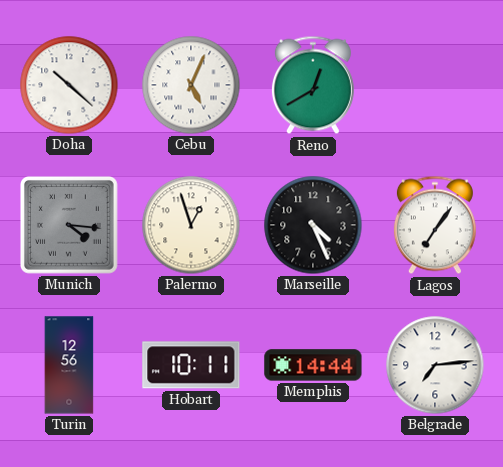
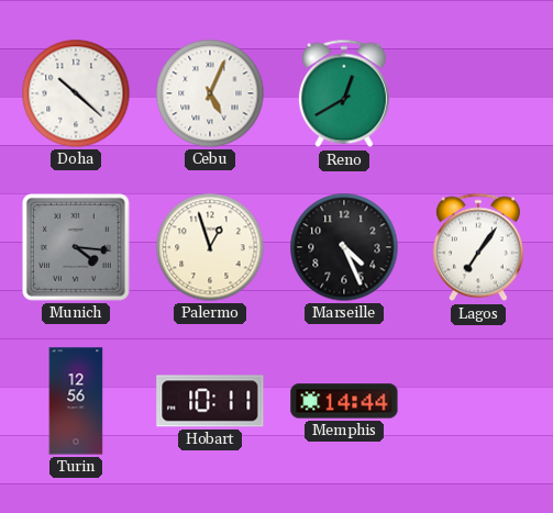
Belgrade: 7:14 -> none (435, 365)
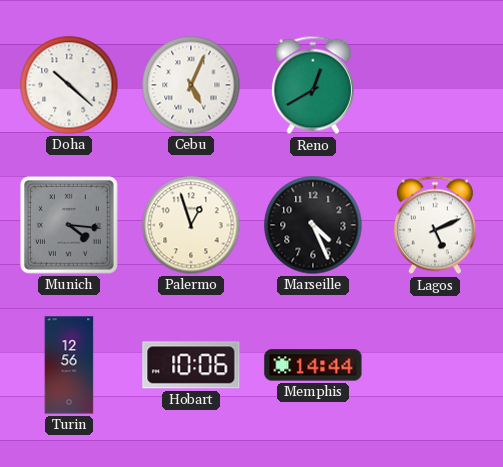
Lagos: 7:06 -> 5:11 (435, 225)
Hobart: 10:11 -> 10:06 (191, 365)
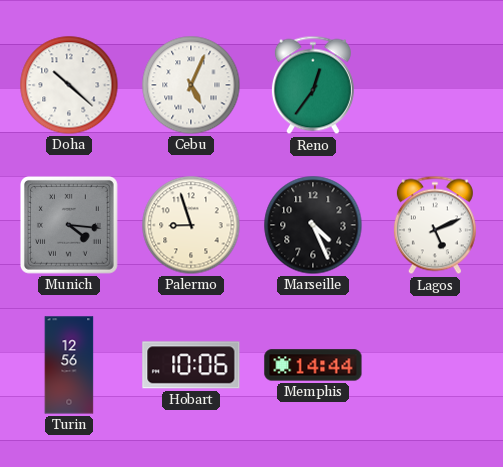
Reno: 12:40 -> 12:36 (313, 85)
Palermo: 12:57 -> 8:57 (191, 225)
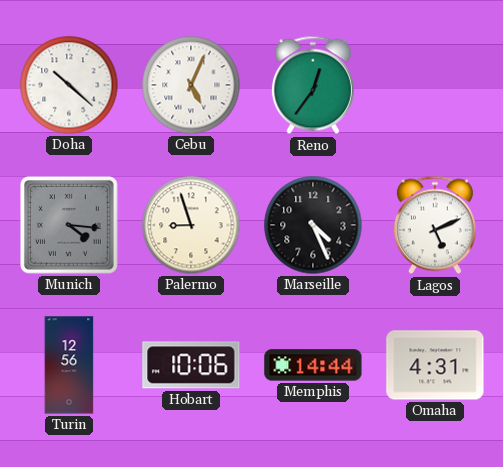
Omaha: none -> 4:31 (435, 365)
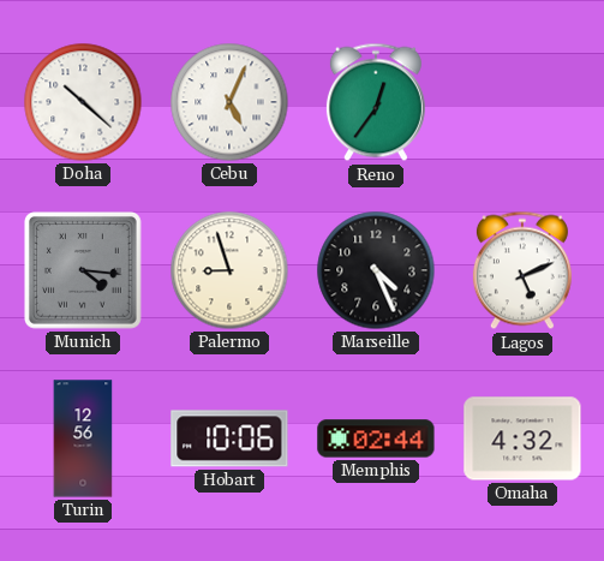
Memphis: 14:44 -> 02:44 (376, 438)
Omaha: 4:31 -> 4:32 (522, 438)
